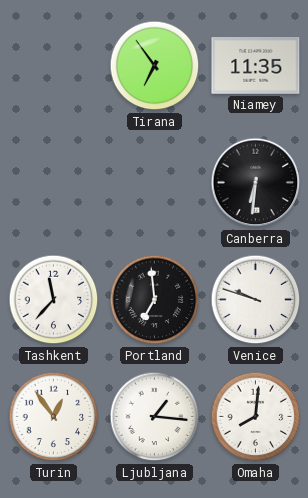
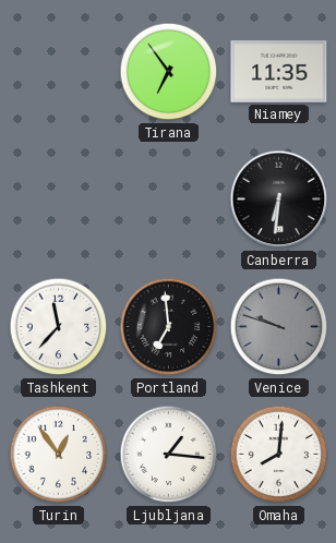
Venice dial: white -> grey (279, 327)
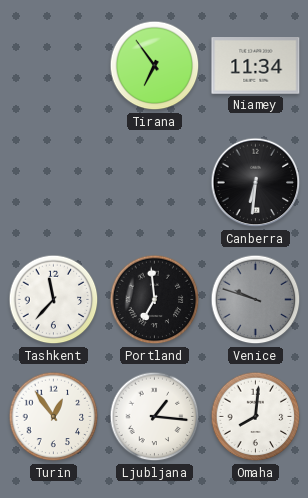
Niamey: 11:35 -> 11:34 (256, 66)
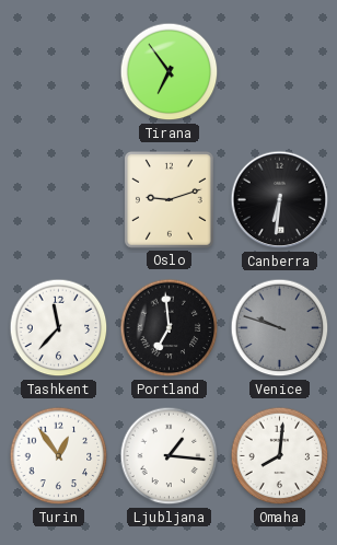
Niamey: 11:34 -> none (256, 66)
Oslo: none -> 9:12 (170, 200)
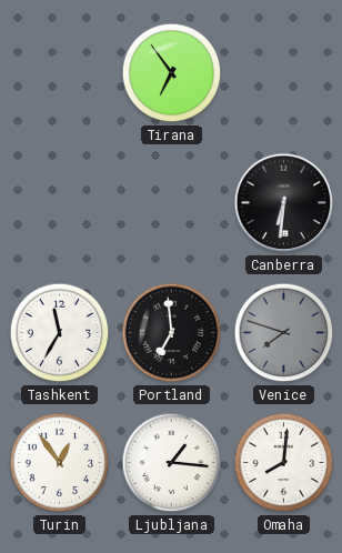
Oslo: 9:12 -> none (170, 200)
Tashkent: 11:37 -> 11:35 (60, 333)
Venice: 9:48 -> 7:48 (284, 333)
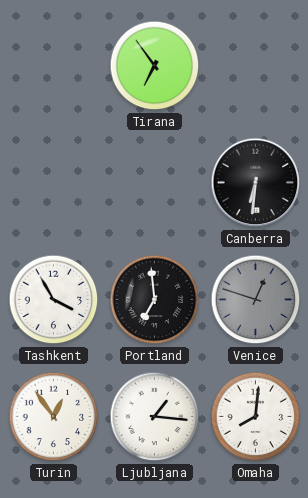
Tashkent: 11:35 -> 3:55 (54, 300)
Venice: 7:48 -> 12:48 (256, 300)
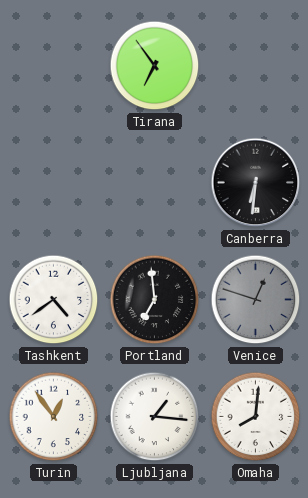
Tashkent: 3:55 -> 4:39 (54, 300)
